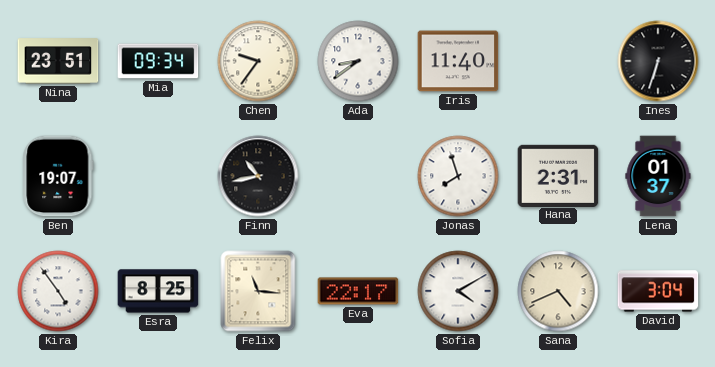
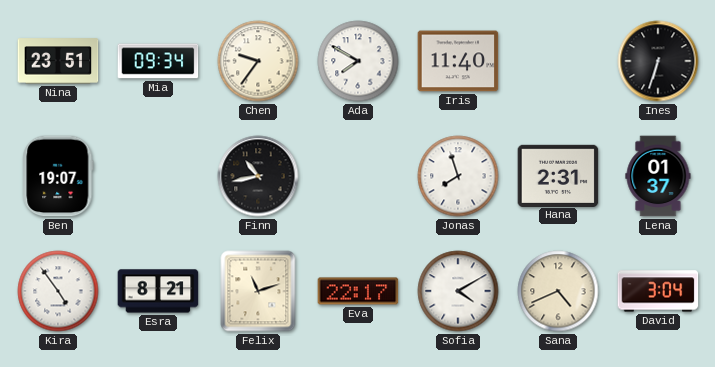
Ada: 8:39 -> 7:50 (358, 61)
Esra: 8:25 -> 8:21 (158, 291)
Felix: 11:16 -> 11:12 (258, 291)
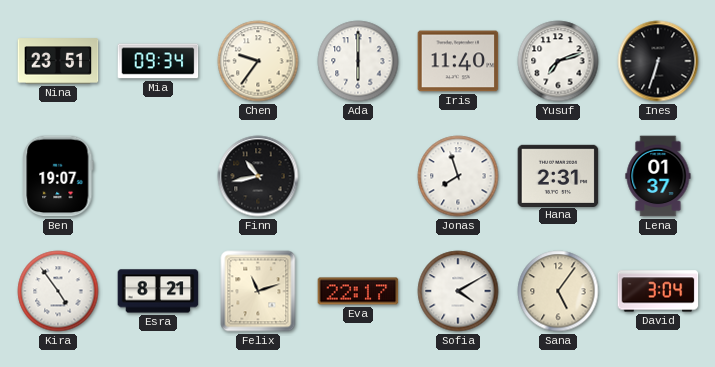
Ada: 7:50 -> 6:00 (358, 61)
Yusuf: none -> 7:12 (558, 61)
Sana: 4:41 -> 5:06 (558, 291)
